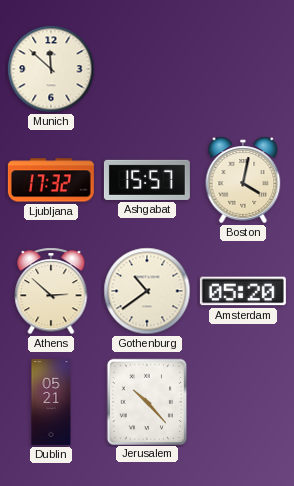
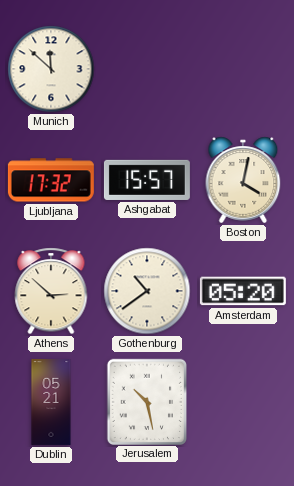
Jerusalem: 10:23 -> 10:28 (146, 401)
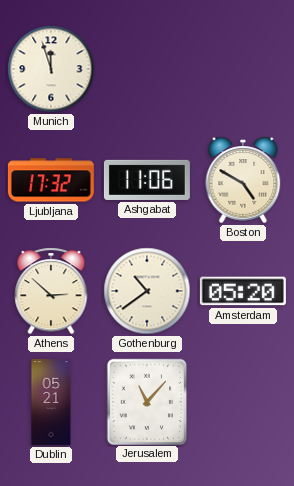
Munich: 11:52 -> 11:57 (51, 69)
Ashgabat: 15:57 -> 11:06 (147, 180)
Boston: 4:02 -> 4:50 (243, 180)
Jerusalem: 10:28 -> 11:07 (146, 401)
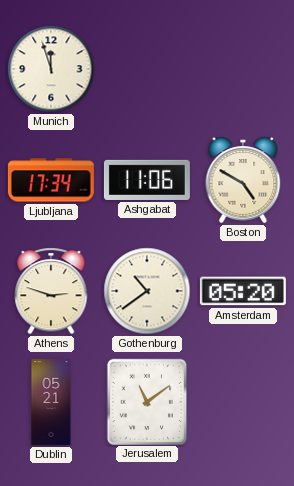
Ljubljana: 17:32 -> 17:34 (51, 180)
Athens: 2:52 -> 2:48 (51, 291)
Jerusalem: 11:07 -> 11:09 (146, 401)
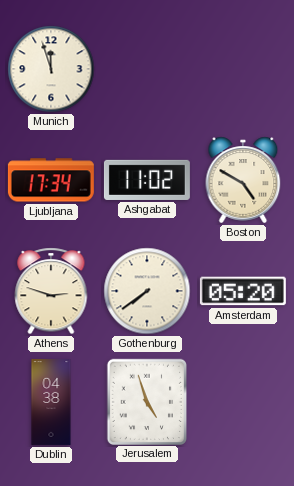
Ashgabat: 11:06 -> 11:02 (147, 180)
Gothenburg: 10:39 -> 7:39 (147, 291)
Dublin: 05:21 -> 04:38 (51, 402)
Jerusalem: 11:09 -> 4:57 (146, 401)
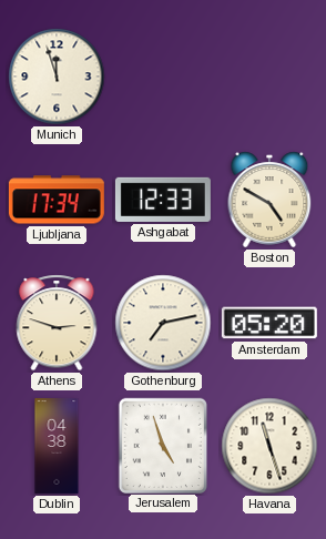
Ashgabat: 11:02 -> 12:33 (163, 200)
Gothenburg: 7:39 -> 7:13 (163, 323)
Havana: none -> 11:27 (269, 446)
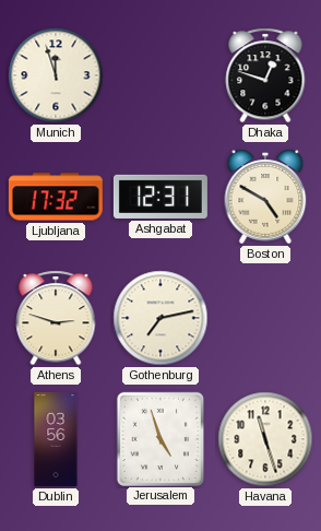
Dhaka: none -> 12:48 (265, 75)
Ljubljana: 17:34 -> 17:32 (56, 197)
Ashgabat: 12:33 -> 12:31 (160, 197)
Amsterdam: 05:20 -> none (269, 323)
Dublin: 04:38 -> 03:56 (56, 439)
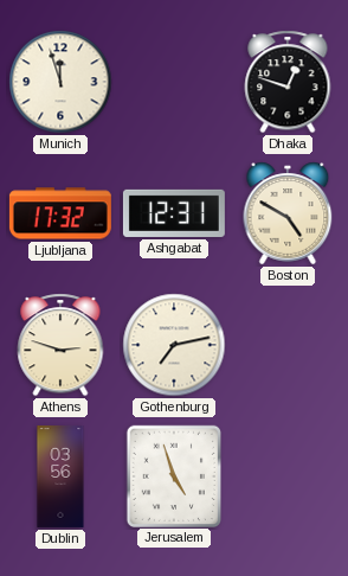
Havana: 11:27 -> none (265, 439)
